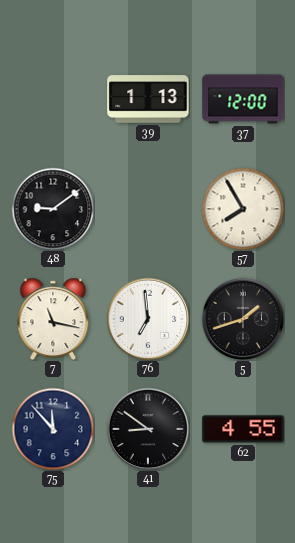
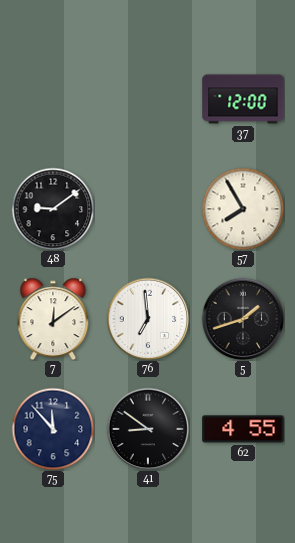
39: 1:13 -> none (148, 99)
7: 11:17 -> 12:09 (53, 319)
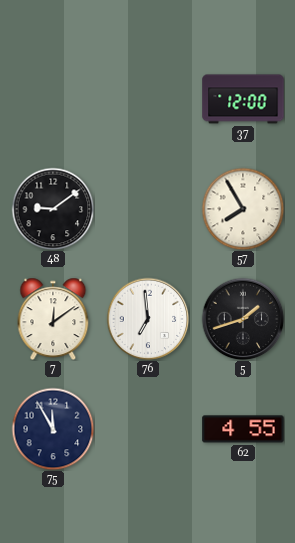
75: 11:53 -> 11:55 (53, 429)
41: 8:51 -> none (148, 429)
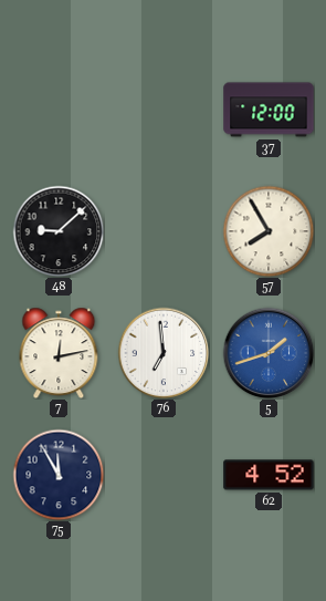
48: 9:09 -> 9:08 (59, 231)
7: 12:09 -> 12:13 (59, 353)
5 dial: black -> blue (269, 353)
62: 4:55 -> 4:52 (269, 475)
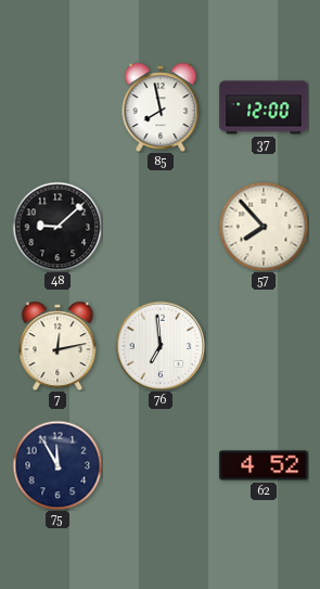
85: none -> 7:58 (161, 107)
57: 7:55 -> 7:53 (264, 227)
5: 1:42 -> none (269, 353)
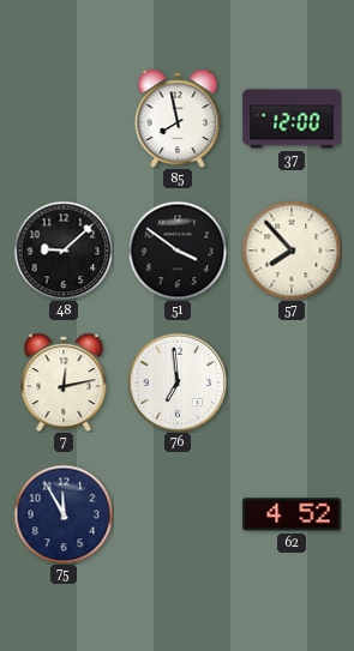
51: none -> 3:51 (178, 251)
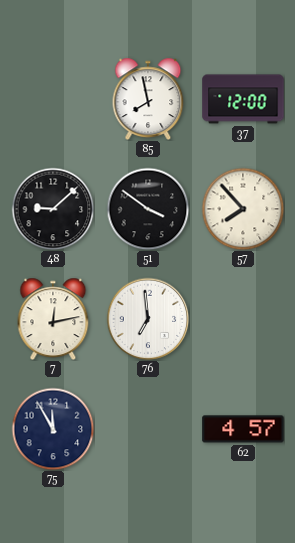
62: 4:52 -> 4:57 (243, 429)
